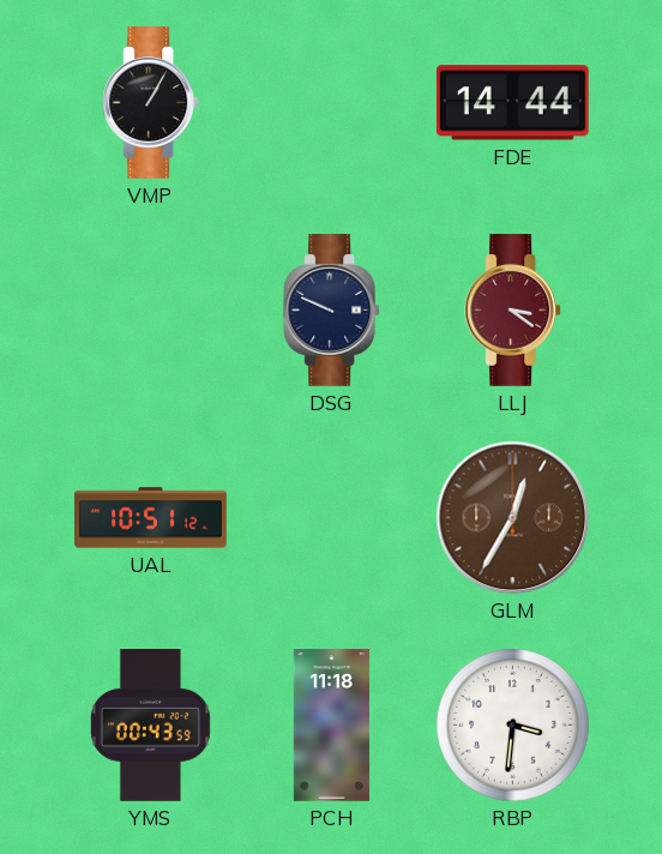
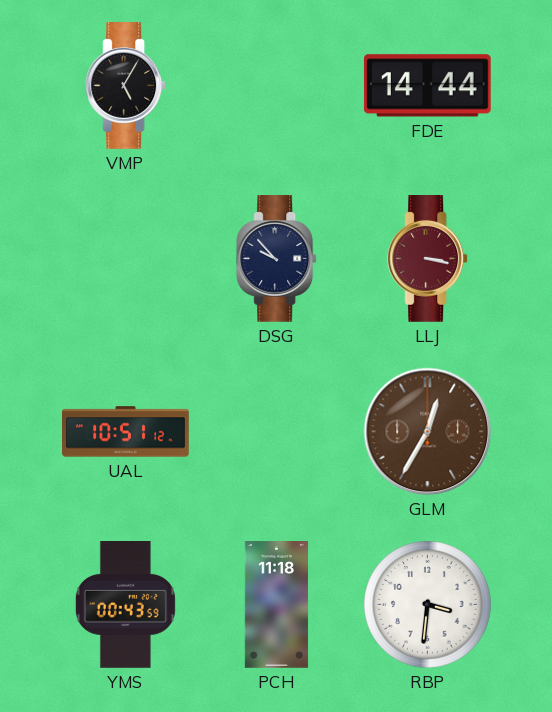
VMP: 1:05 -> 5:05 (126, 86)
DSG: 9:49 -> 9:53 (277, 259)
LLJ: 3:21 -> 3:17 (428, 259)
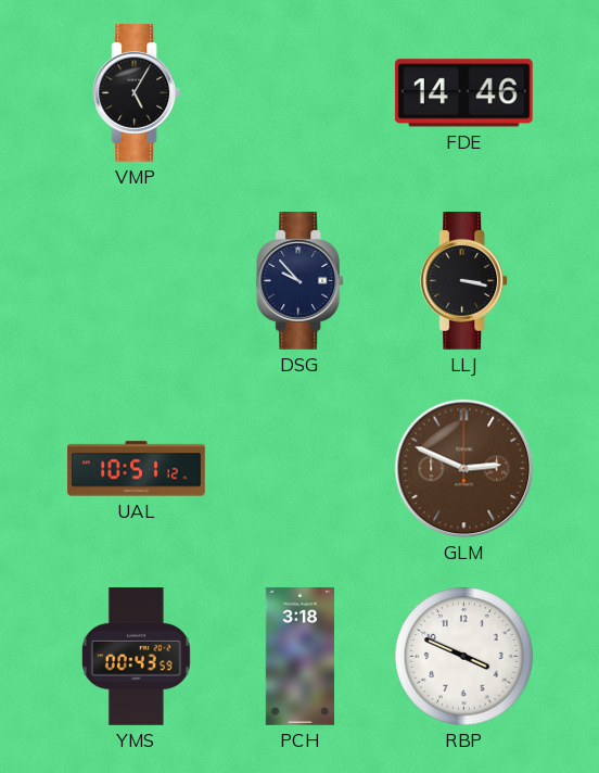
FDE: 14:44 -> 14:46 (463, 93)
LLJ dial: burgundy -> black (464, 281)
GLM: 12:35 -> 2:49 (464, 469)
PCH: 11:18 -> 3:18 (299, 657)
RBP: 3:31 -> 3:49 (464, 657)
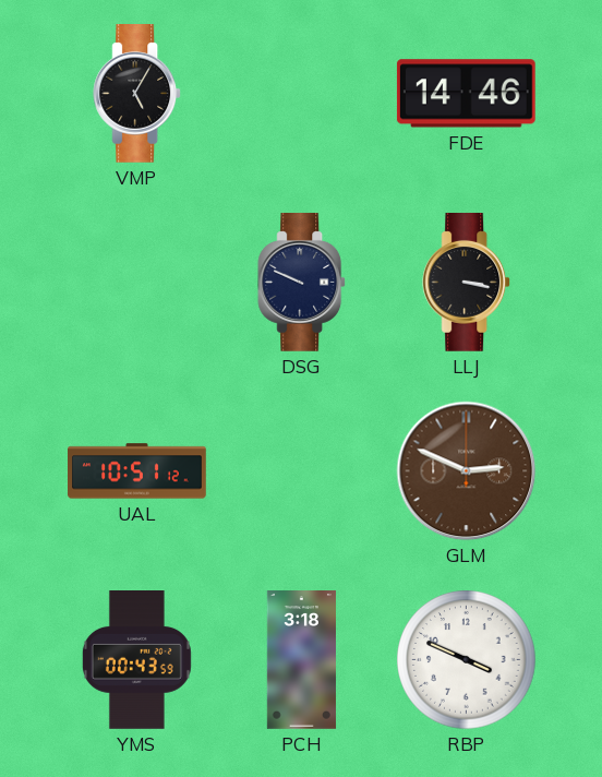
DSG: 9:53 -> 9:49 (302, 283)
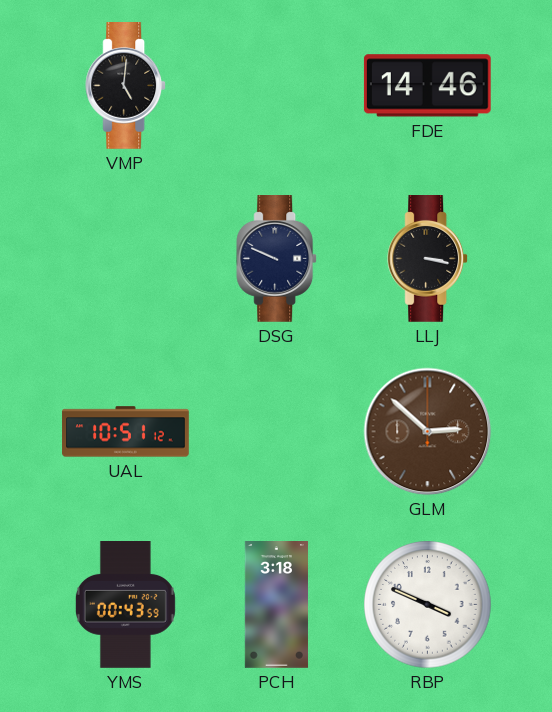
VMP: 5:05 -> 5:01 (126, 86)
GLM: 2:49 -> 2:52 (428, 432)
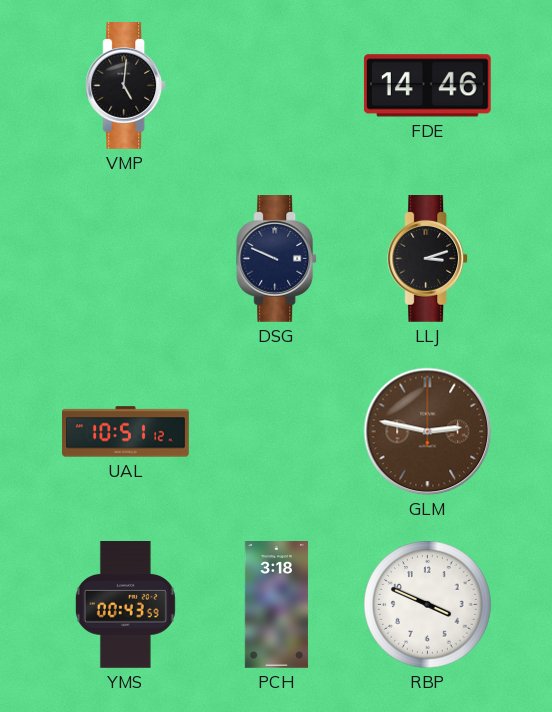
LLJ: 3:17 -> 3:12 (428, 259)
GLM: 2:52 -> 2:47 (428, 432)
